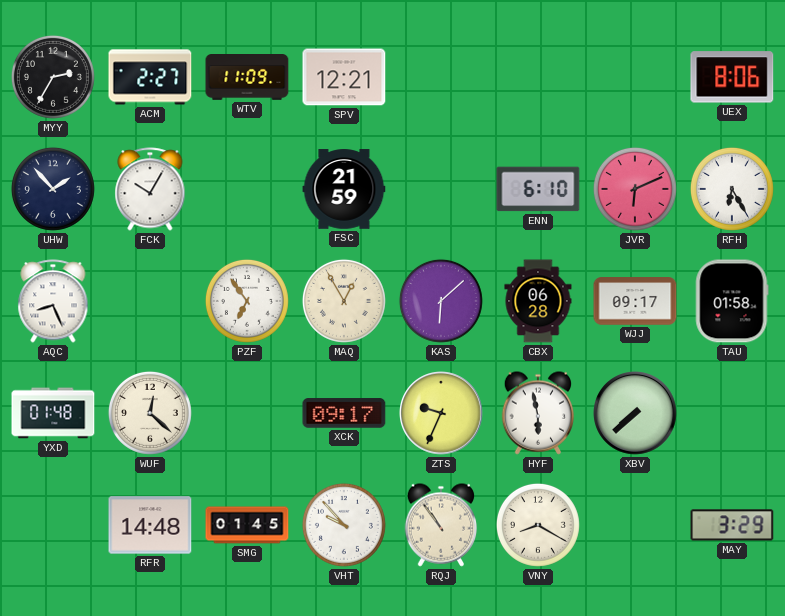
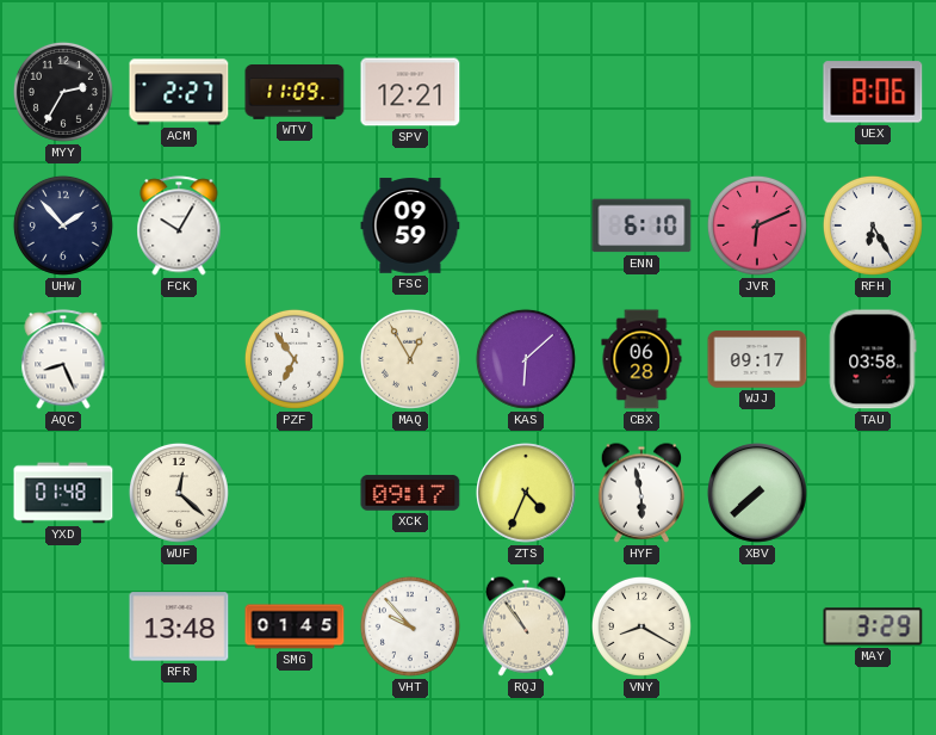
FSC: 21:59 -> 09:59 (410, 226)
TAU: 01:58 -> 03:58 (873, 359)
ZTS: 9:34 -> 4:34 (527, 494)
RFR: 14:48 -> 13:48 (179, 626)
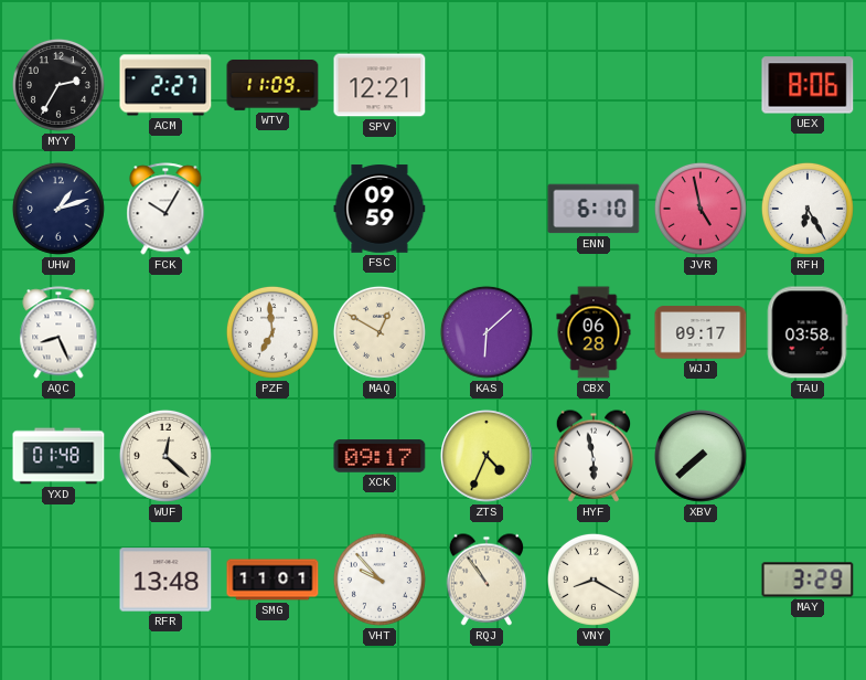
UHW: 1:53 -> 1:12 (58, 209)
JVR: 6:11 -> 4:58 (701, 209)
PZF: 6:54 -> 6:59 (272, 332)
MAQ: 12:55 -> 12:50 (379, 332)
SMG: 01:45 -> 11:01 (272, 580)
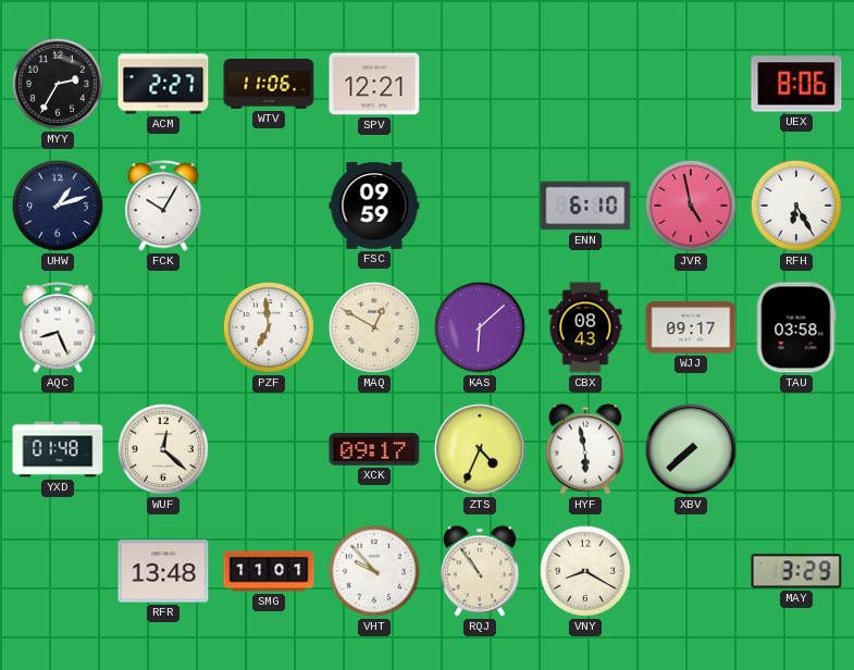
WTV: 11:09 -> 11:06 (269, 85)
CBX: 06:28 -> 08:43 (585, 327)
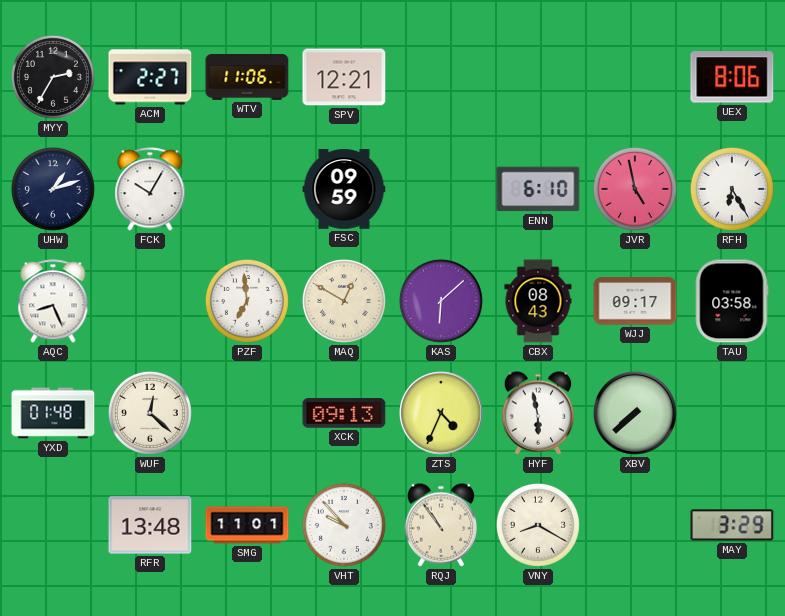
XCK: 09:17 -> 09:13 (344, 413)
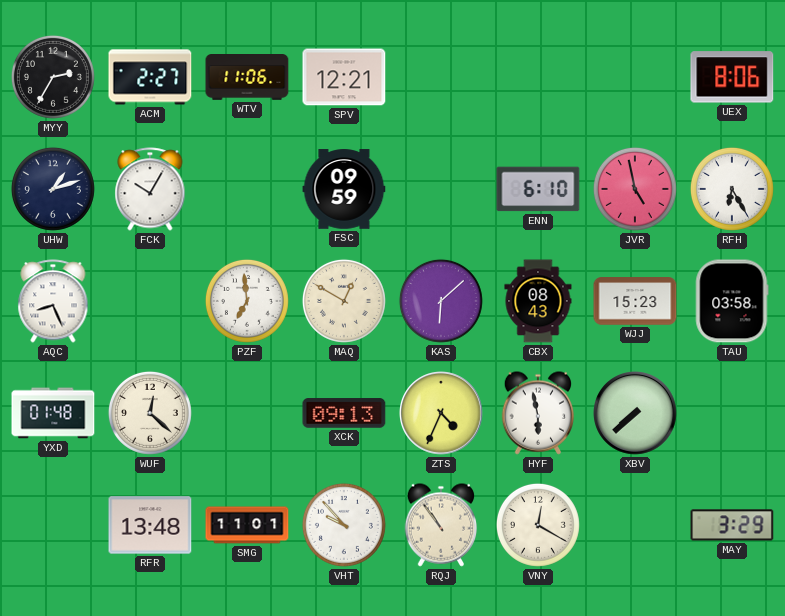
WJJ: 09:17 -> 15:23 (635, 301)
VNY: 8:20 -> 12:20 (538, 525)
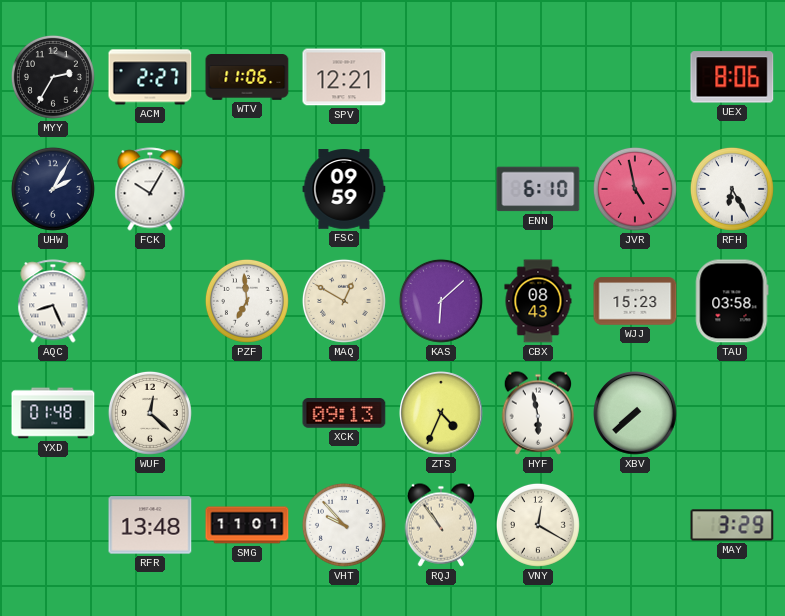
UHW: 1:12 -> 2:05 (53, 189)
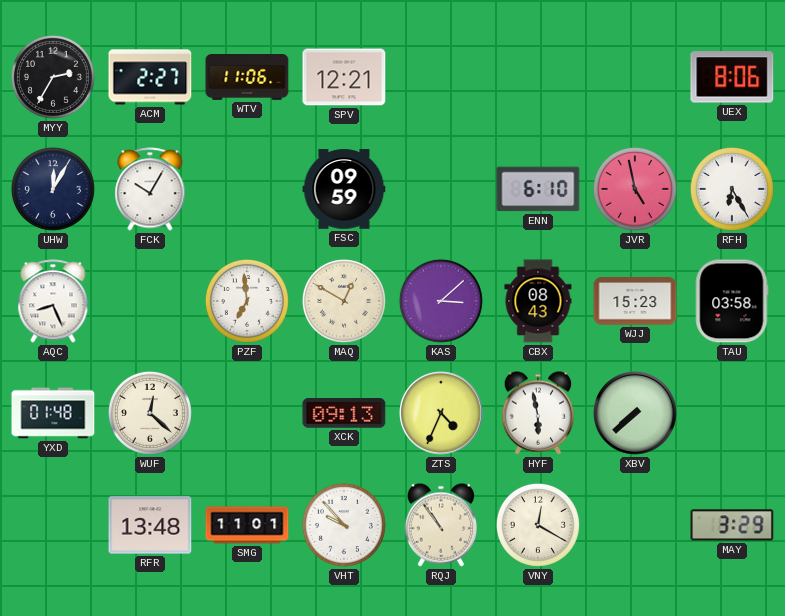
UHW: 2:05 -> 12:05 (53, 189)
KAS: 6:08 -> 3:08 (441, 301)
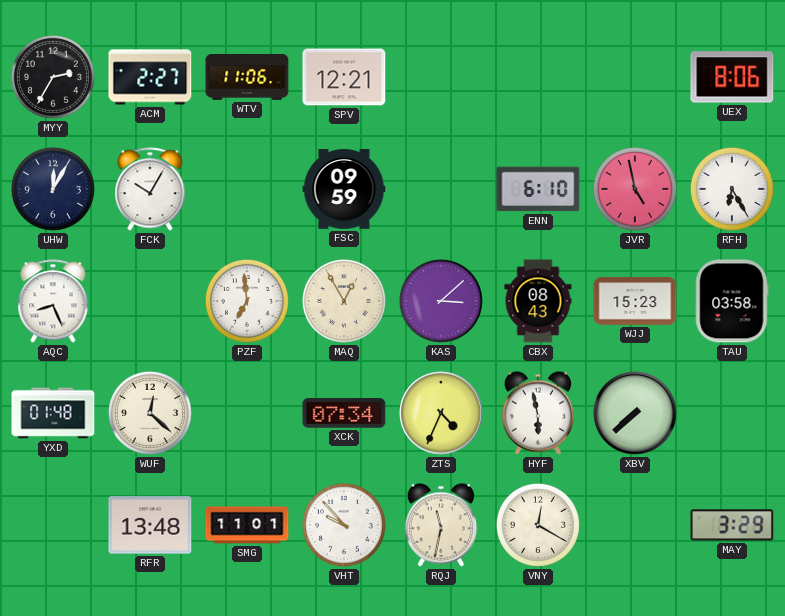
MAQ: 12:50 -> 12:55 (344, 301)
XCK: 09:13 -> 07:34 (344, 413)
RQJ: 10:54 -> 11:32 (441, 525)
